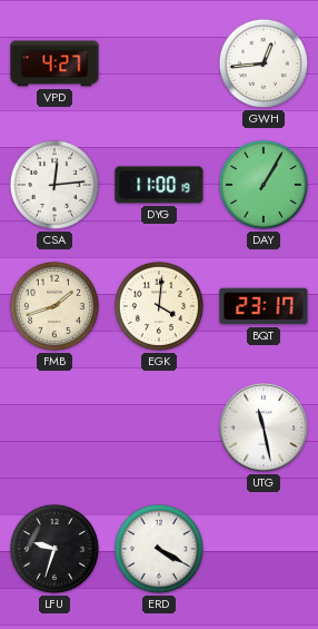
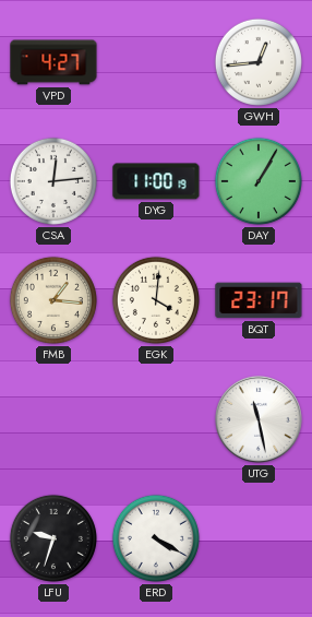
FMB: 1:42 -> 1:16 (53, 300)
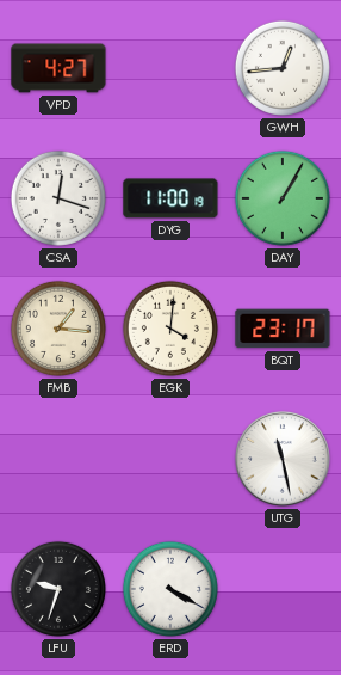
CSA: 12:14 -> 12:18 (58, 198)
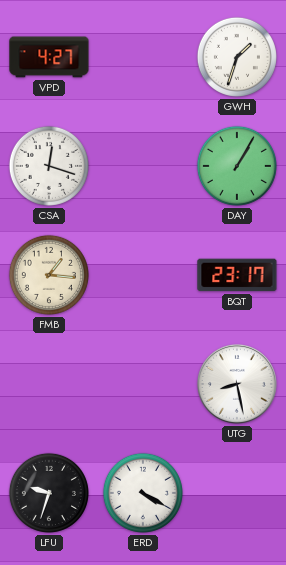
GWH: 12:44 -> 1:33 (237, 57)
DYG: 11:00 -> none (170, 198)
EGK: 4:01 -> none (170, 329)
UTG: 11:28 -> 8:28 (237, 384)
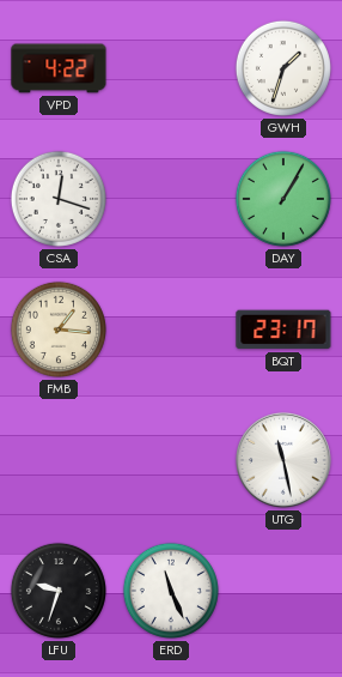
VPD: 4:27 -> 4:22 (59, 68)
UTG: 8:28 -> 11:28 (283, 460)
ERD: 4:20 -> 11:26 (171, 591)
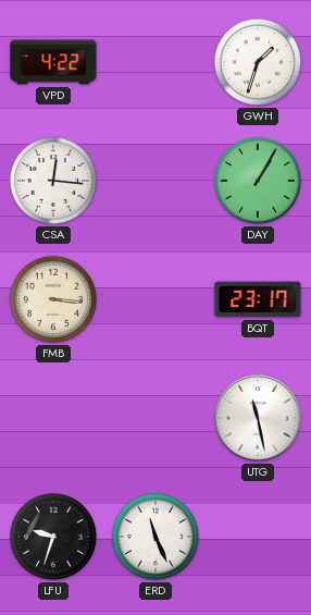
CSA: 12:18 -> 12:16 (53, 181)
FMB: 1:16 -> 3:16 (53, 299)
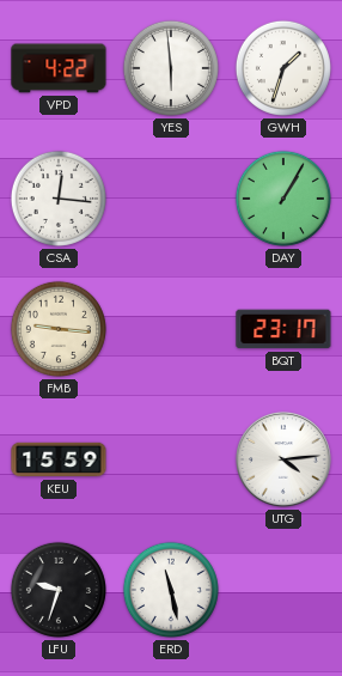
YES: none -> 5:59 (171, 68)
FMB: 3:16 -> 9:16 (59, 329)
KEU: none -> 15:59 (59, 459)
UTG: 11:28 -> 4:14 (283, 459)
ERD: 11:26 -> 11:28 (171, 590)
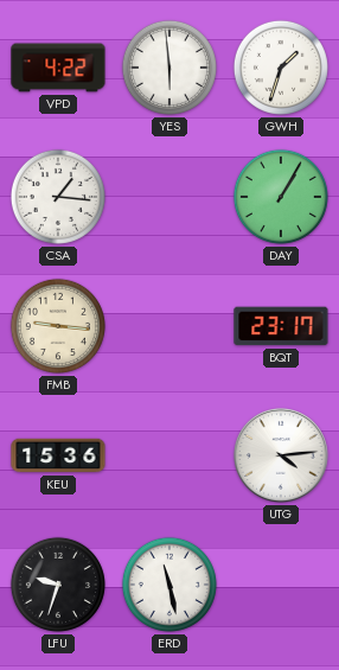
CSA: 12:16 -> 1:16 (58, 197)
KEU: 15:59 -> 15:36 (58, 455)
